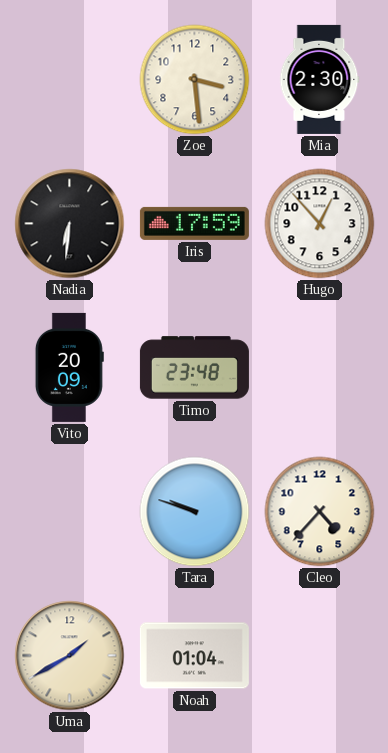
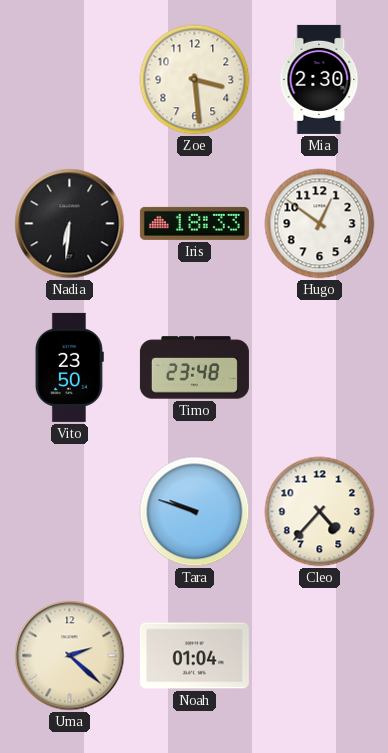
Iris: 17:59 -> 18:33 (194, 223)
Hugo: 12:53 -> 12:51 (320, 224)
Vito: 20:09 -> 23:50 (69, 367)
Uma: 1:40 -> 2:22 (70, 656)
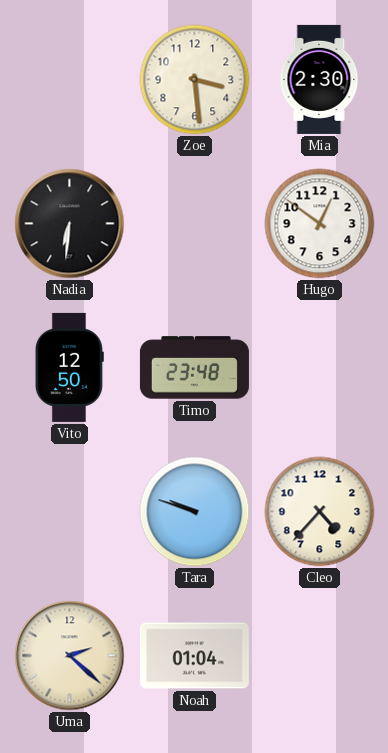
Iris: 18:33 -> none (194, 223)
Vito: 23:50 -> 12:50 (69, 367)
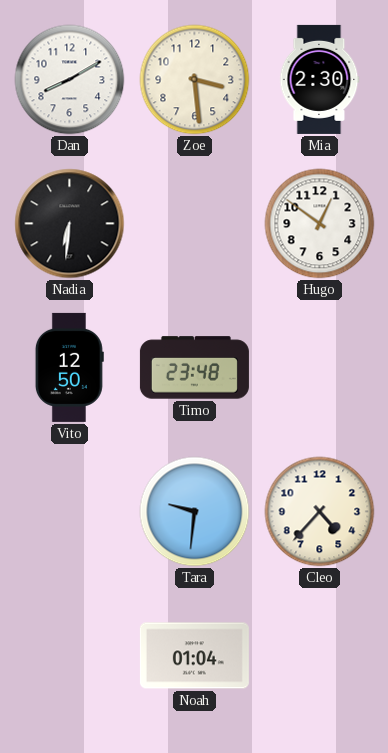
Dan: none -> 8:10 (70, 80)
Tara: 9:48 -> 9:31 (195, 512)
Uma: 2:22 -> none (70, 656)
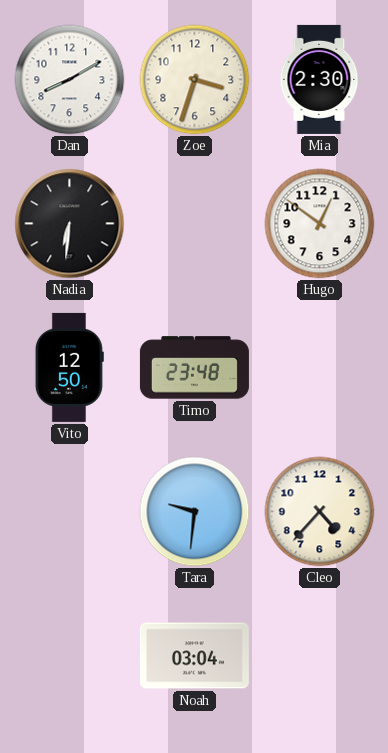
Zoe: 3:29 -> 3:33 (195, 80)
Noah: 01:04 -> 03:04 (194, 656)
